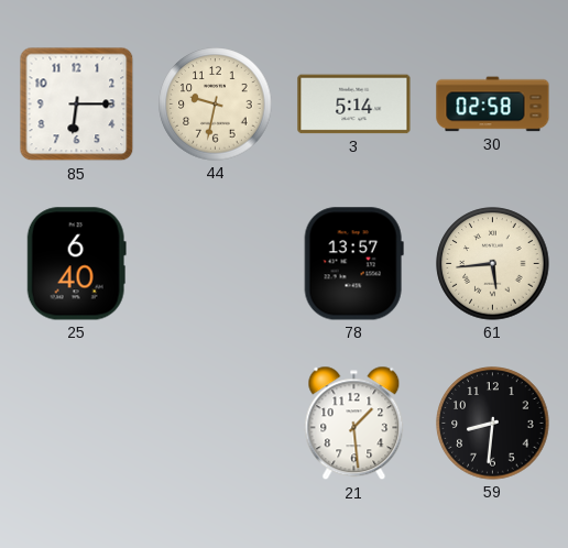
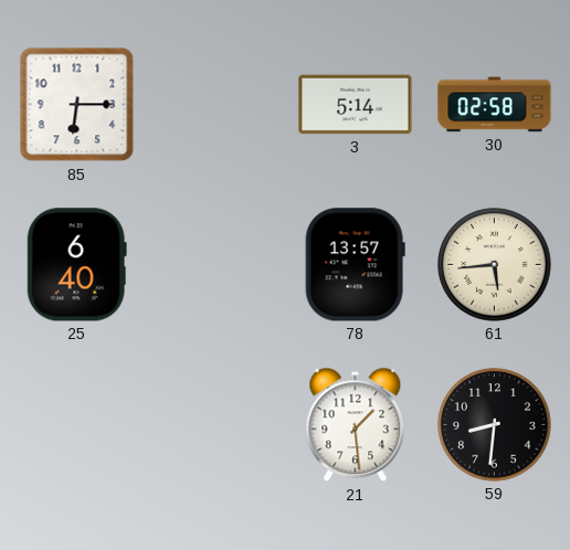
44: 9:32 -> none (216, 105)
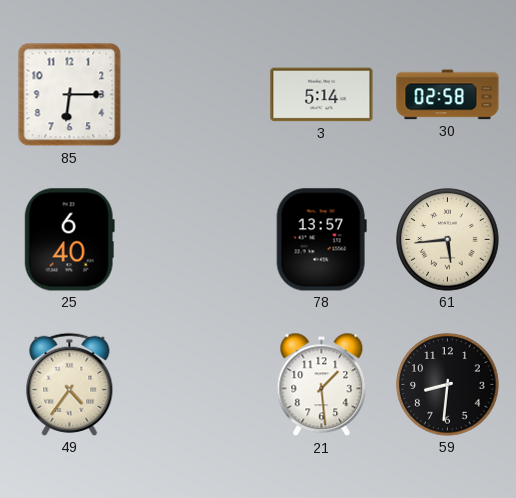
49: none -> 4:36 (70, 384)
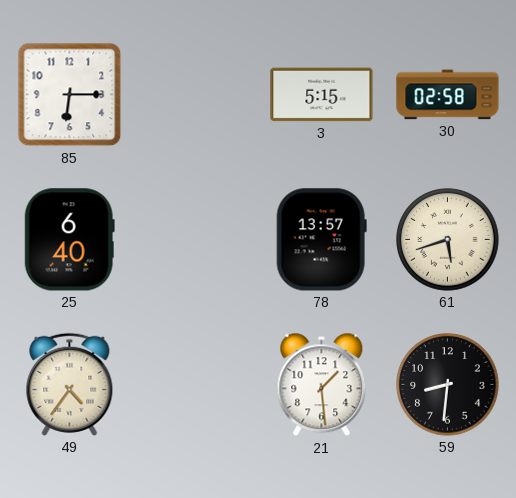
3: 5:14 -> 5:15 (322, 95)
61: 5:44 -> 5:42 (448, 240)
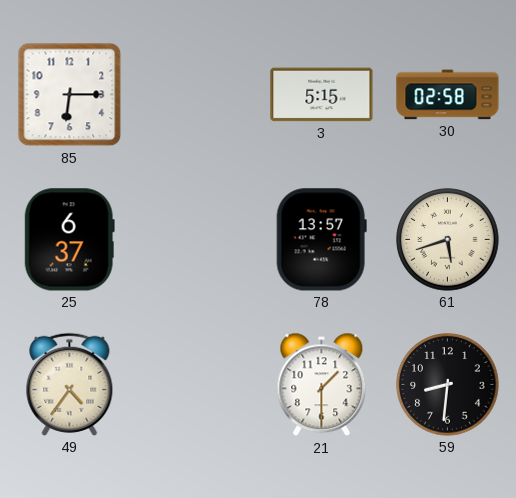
25: 6:40 -> 6:37 (69, 240)
21: 1:29 -> 1:30 (322, 385)
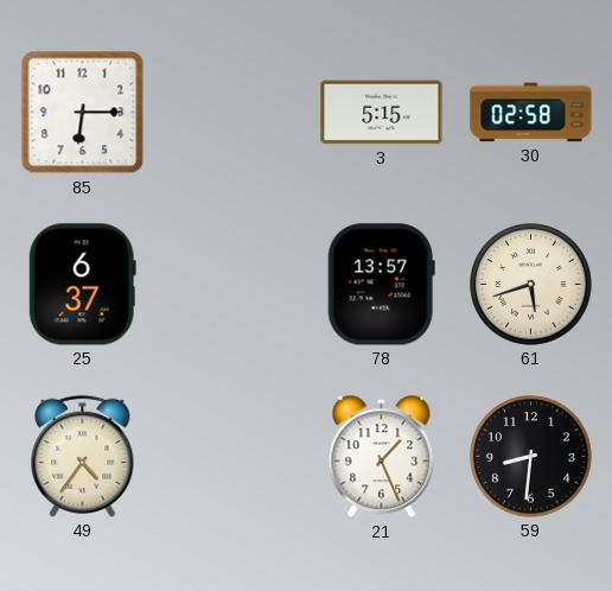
21: 1:30 -> 1:26 (382, 457)
